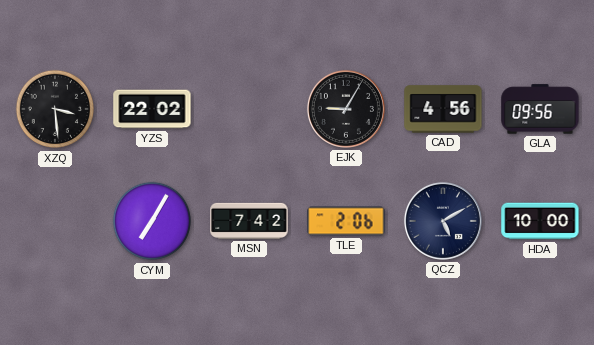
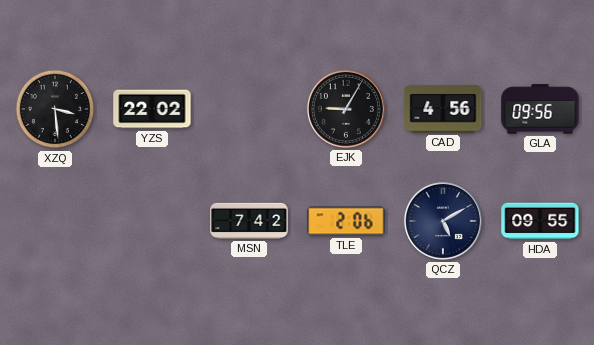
CYM: 7:05 -> none (152, 221)
HDA: 10:00 -> 09:55 (540, 221)
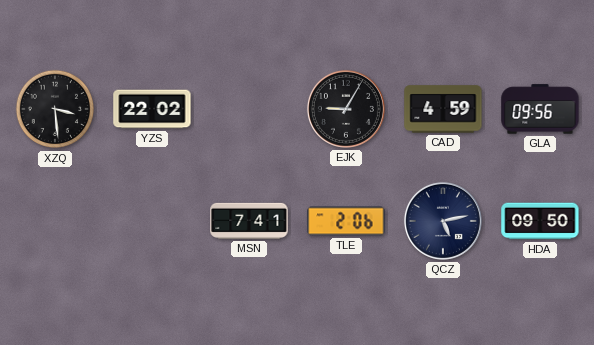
CAD: 4:56 -> 4:59 (443, 109)
MSN: 7:42 -> 7:41 (249, 221)
QCZ: 5:10 -> 5:13 (443, 221)
HDA: 09:55 -> 09:50 (540, 221)
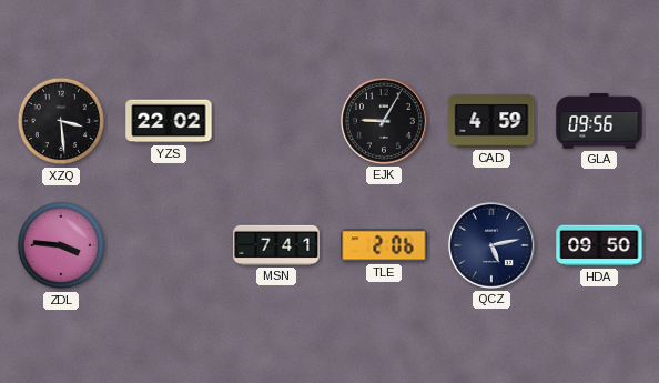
ZDL: none -> 3:46 (61, 245)
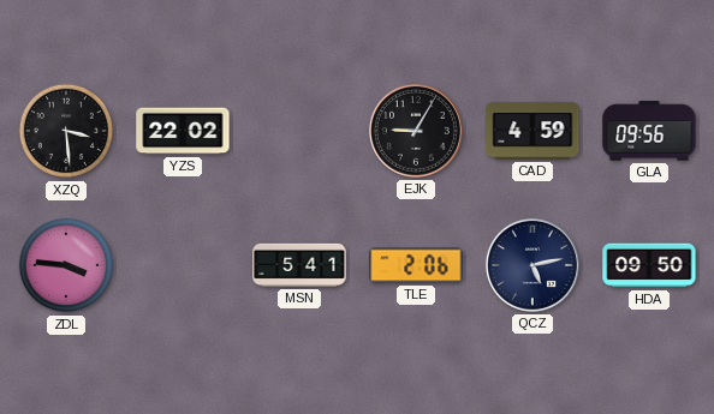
MSN: 7:41 -> 5:41 (299, 265)
